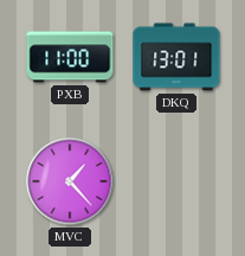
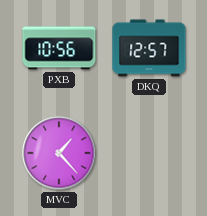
PXB: 11:00 -> 10:56 (59, 48)
DKQ: 13:01 -> 12:57 (149, 48)
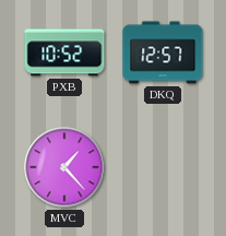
PXB: 10:56 -> 10:52 (64, 52)
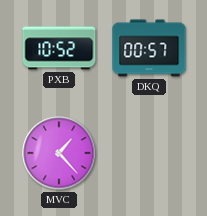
DKQ: 12:57 -> 00:57 (149, 48)
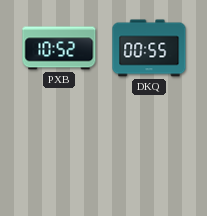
DKQ: 00:57 -> 00:55 (149, 48)
MVC: 1:23 -> none (59, 153)
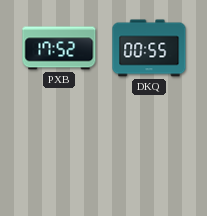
PXB: 10:52 -> 17:52 (59, 48)
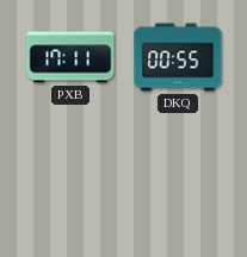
PXB: 17:52 -> 17:11 (70, 57)
